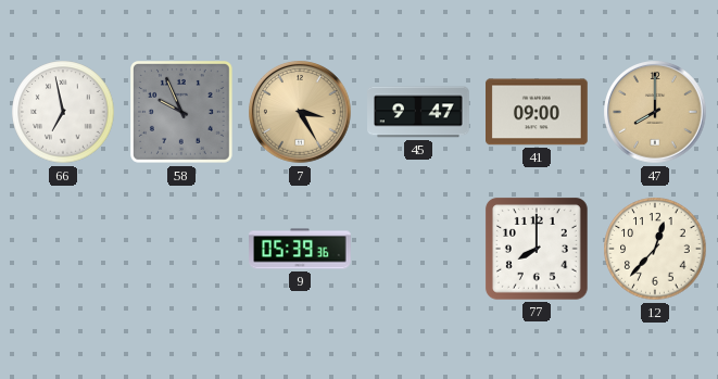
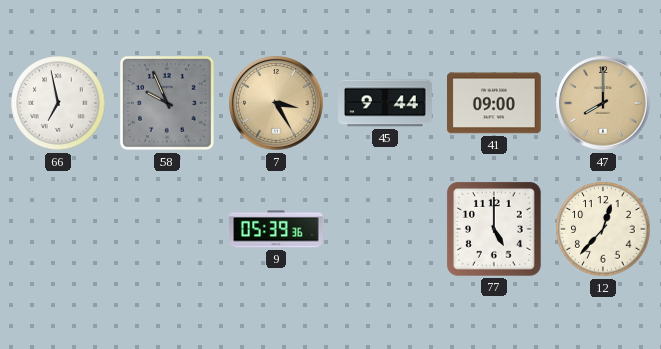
45: 9:47 -> 9:44 (385, 103)
77: 8:00 -> 5:00 (494, 229)
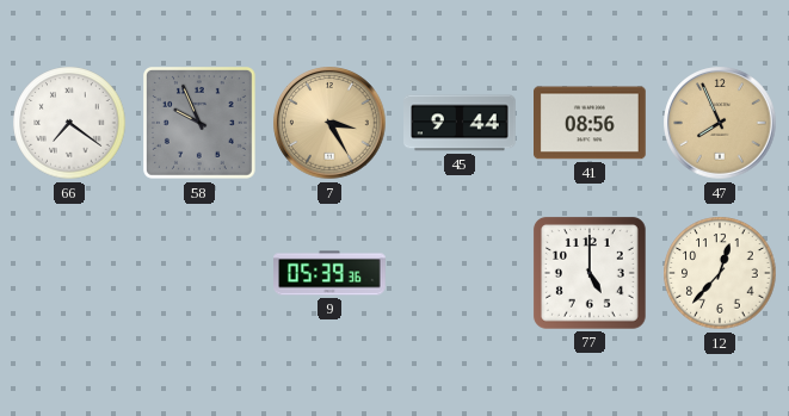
66: 6:58 -> 7:21 (69, 123)
41: 09:00 -> 08:56 (591, 123)
47: 8:00 -> 7:56 (720, 123)
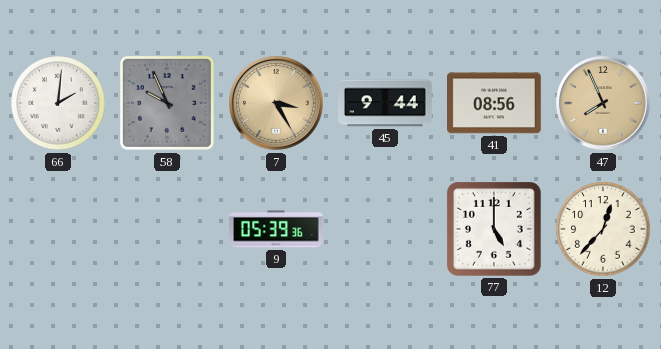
66: 7:21 -> 2:01 (58, 103)
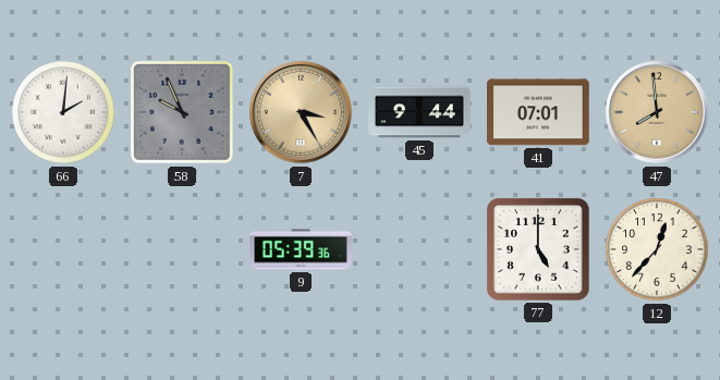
41: 08:56 -> 07:01 (539, 112)
47: 7:56 -> 7:59 (657, 112)
